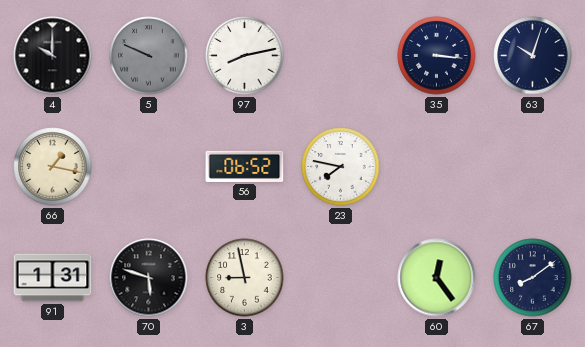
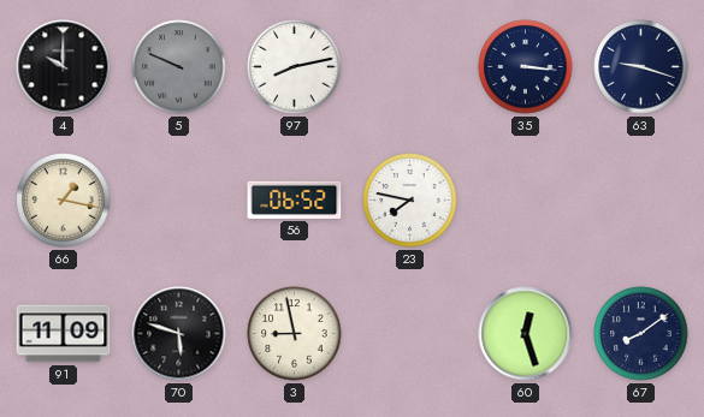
63: 10:03 -> 9:18 (641, 67)
91: 1:31 -> 11:09 (64, 334)
60: 12:24 -> 12:27 (526, 334)
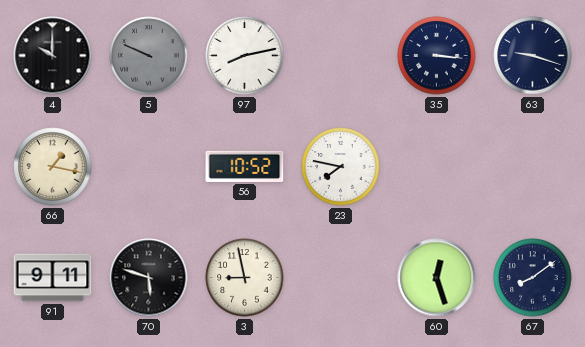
56: 06:52 -> 10:52 (245, 166)
91: 11:09 -> 9:11 (53, 278)
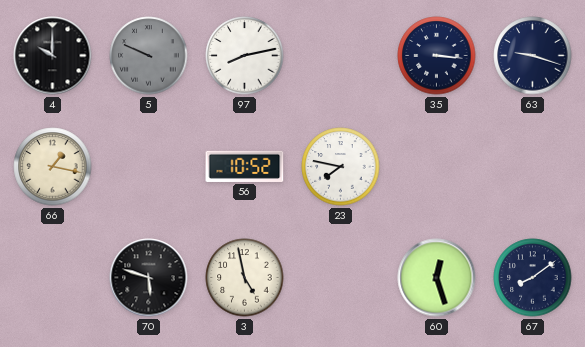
91: 9:11 -> none (53, 278)
3: 8:58 -> 4:58 (245, 278)
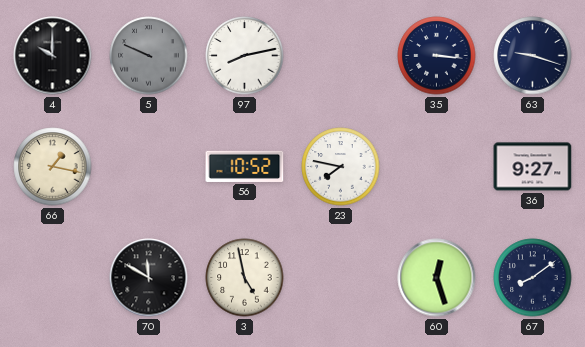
36: none -> 9:27 (533, 167)
70: 5:48 -> 11:50 (149, 278)
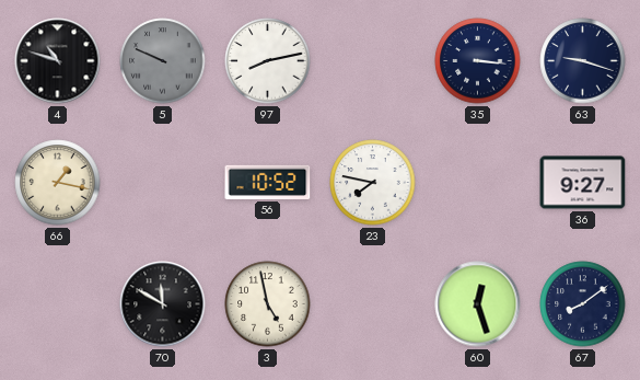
4: 10:00 -> 10:48 (58, 61)
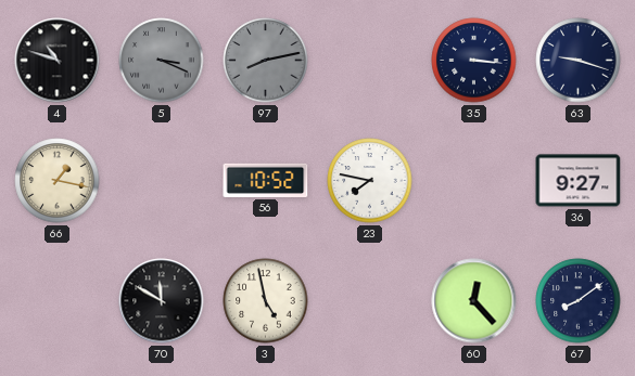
5: 9:49 -> 3:19 (162, 61)
97 dial: white -> grey (266, 61)
60: 12:27 -> 12:23 (474, 301)
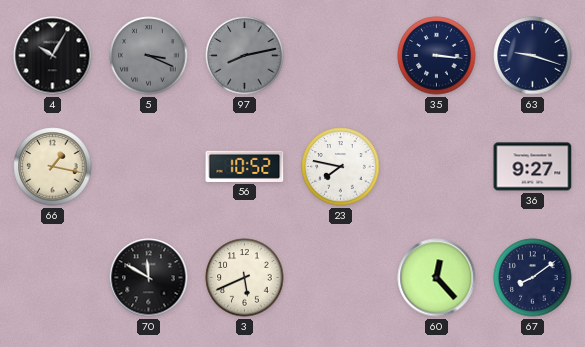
4: 10:48 -> 10:05 (53, 56)
3: 4:58 -> 5:41 (245, 278)
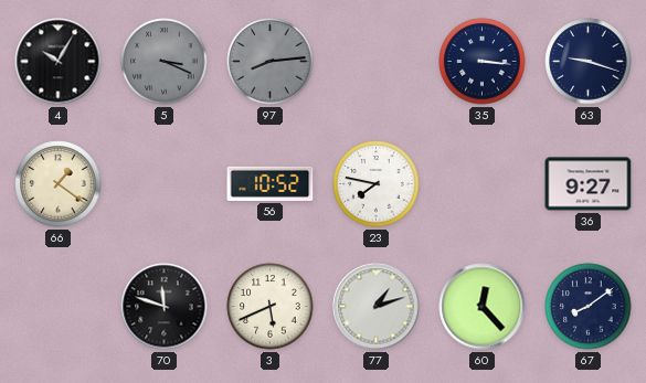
97: 8:13 -> 8:14 (271, 62)
66: 1:17 -> 1:21 (59, 184)
70: 11:50 -> 11:48 (165, 307)
77: none -> 1:12 (377, 307)
